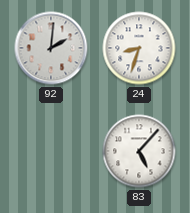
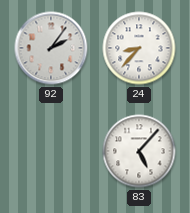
92: 2:01 -> 2:06 (51, 48)
24: 8:33 -> 8:37 (139, 48)
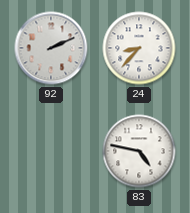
92: 2:06 -> 2:11 (51, 48)
83: 5:07 -> 4:47 (139, 151)
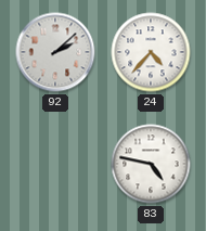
92: 2:11 -> 2:08 (55, 52)
24: 8:37 -> 4:37 (151, 52)
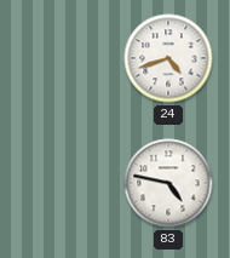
92: 2:08 -> none (55, 52)
24: 4:37 -> 4:42 (168, 58)
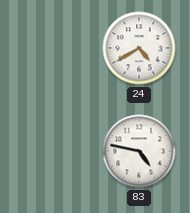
24: 4:42 -> 4:40 (139, 48)
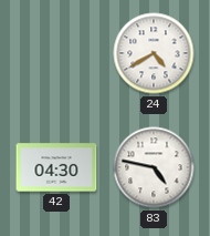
42: none -> 04:30 (56, 167)
